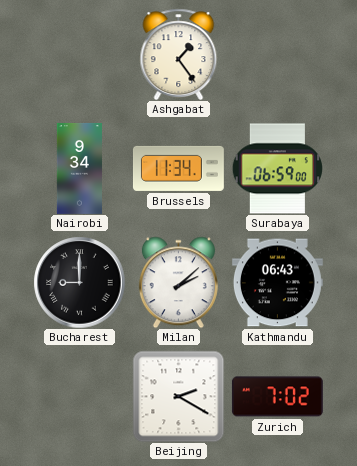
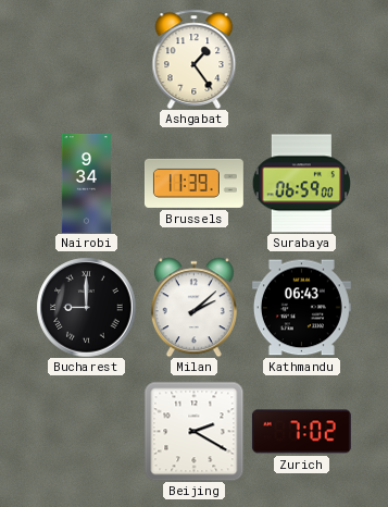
Brussels: 11:34 -> 11:39 (193, 183)
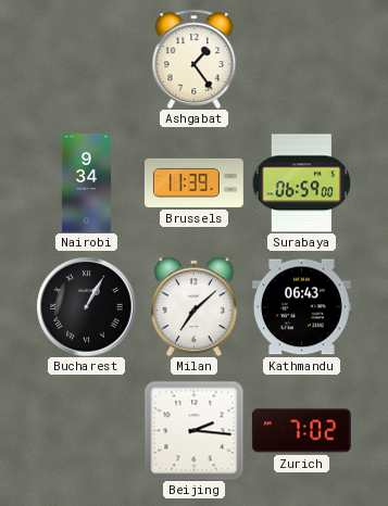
Bucharest: 9:00 -> 1:05 (86, 306)
Milan: 2:08 -> 7:08 (193, 306)
Beijing: 2:20 -> 2:16 (193, 430)
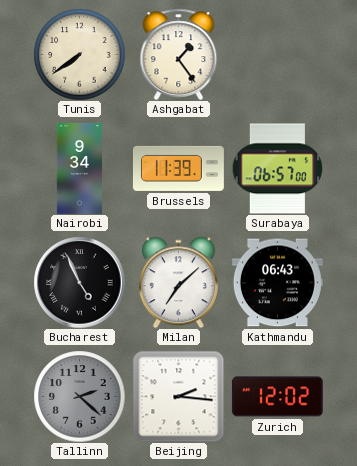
Tunis: none -> 7:39 (79, 54)
Surabaya: 06:59 -> 06:57 (277, 169)
Bucharest: 1:05 -> 4:56 (79, 282)
Tallinn: none -> 2:22 (79, 396)
Zurich: 7:02 -> 12:02 (277, 397)
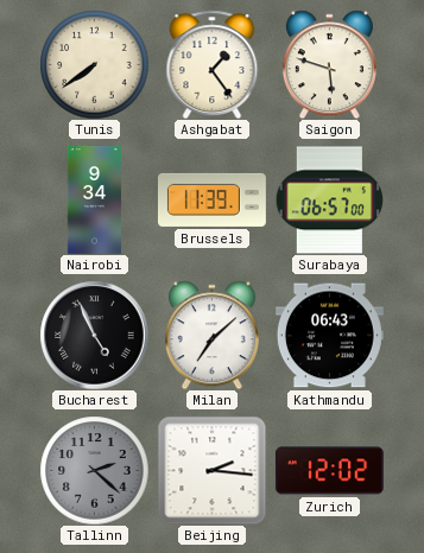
Saigon: none -> 5:48 (329, 64)
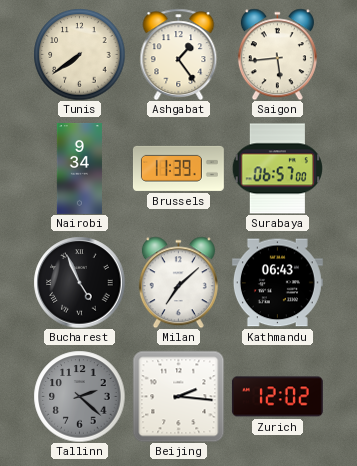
Saigon: 5:48 -> 5:44 (277, 54)
